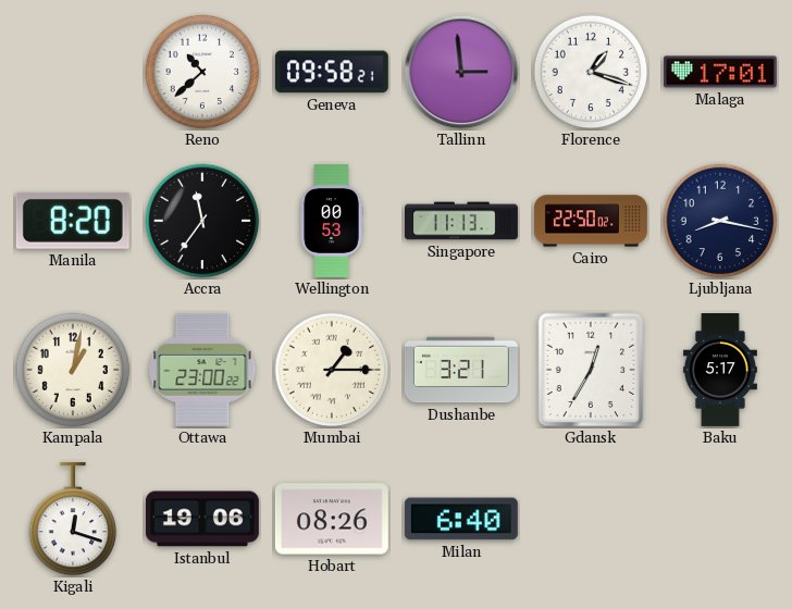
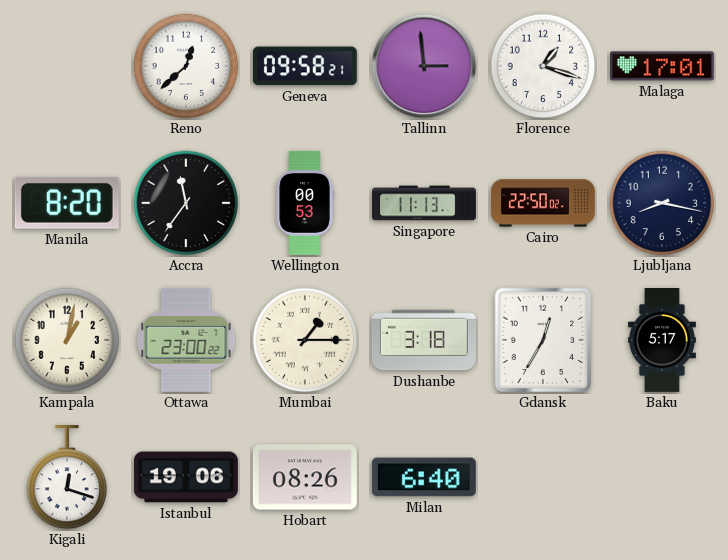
Reno: 10:38 -> 12:38 (186, 66)
Dushanbe: 3:21 -> 3:18 (424, 340)
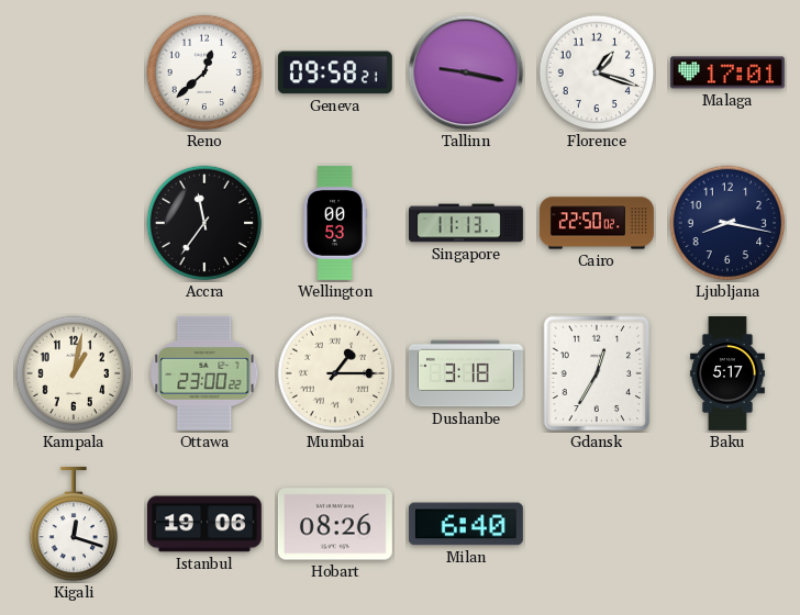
Tallinn: 2:59 -> 9:17 (466, 72)
Manila: 8:20 -> none (67, 203)
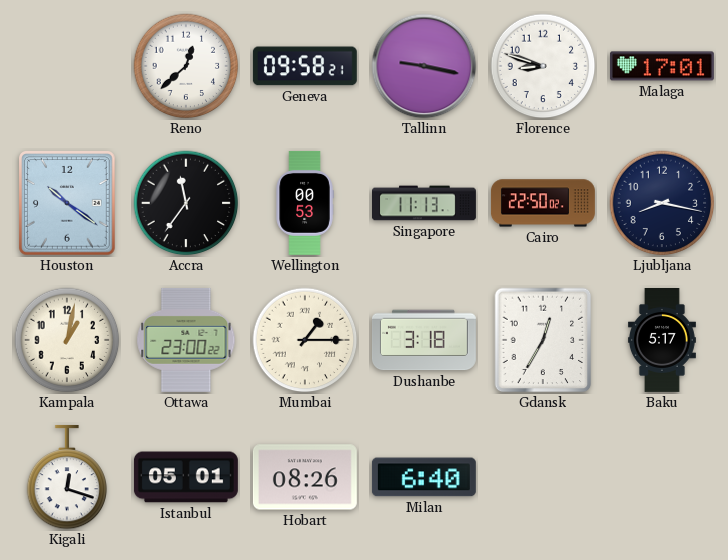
Florence: 1:18 -> 8:48 (543, 66)
Houston: none -> 10:21 (68, 203)
Istanbul: 19:06 -> 05:01 (186, 477)
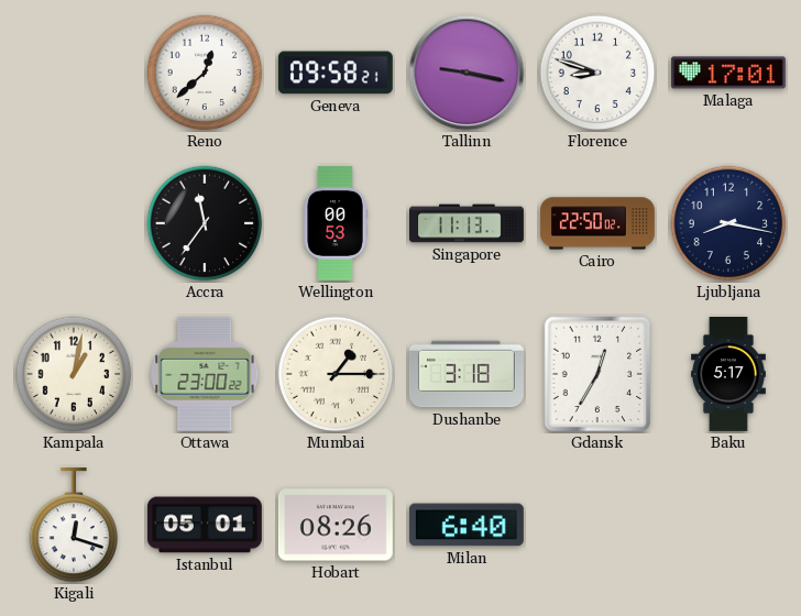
Houston: 10:21 -> none (68, 203)
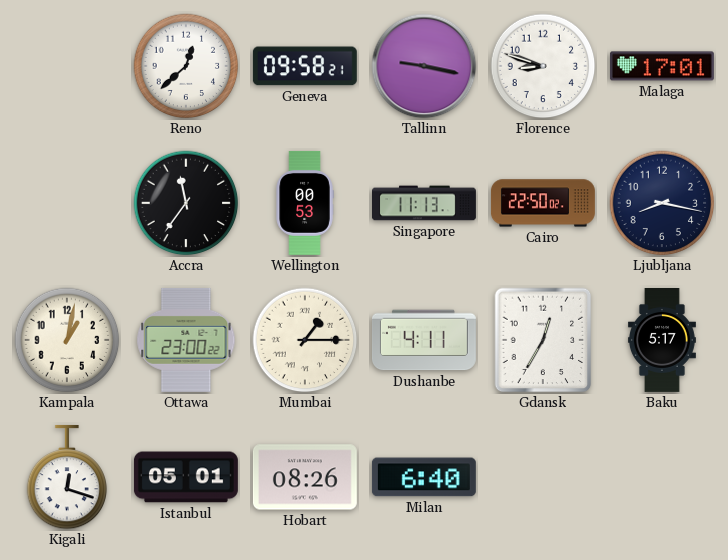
Dushanbe: 3:18 -> 4:11 (424, 340)
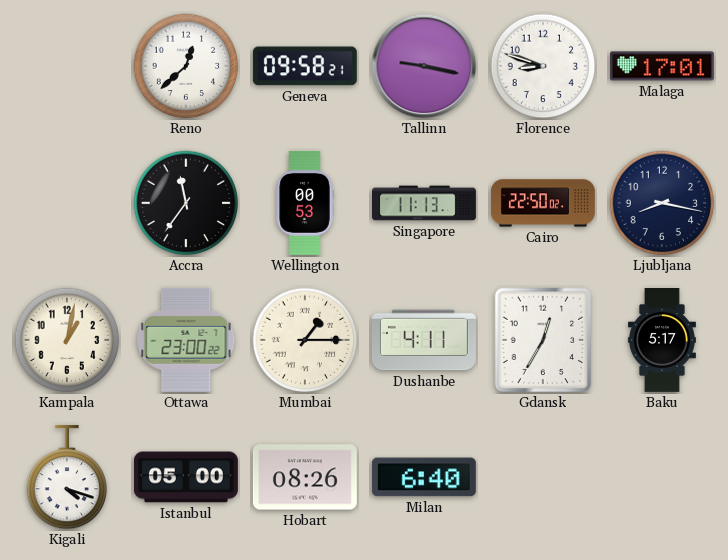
Kigali: 12:18 -> 4:18 (67, 477)
Istanbul: 05:01 -> 05:00 (186, 477)
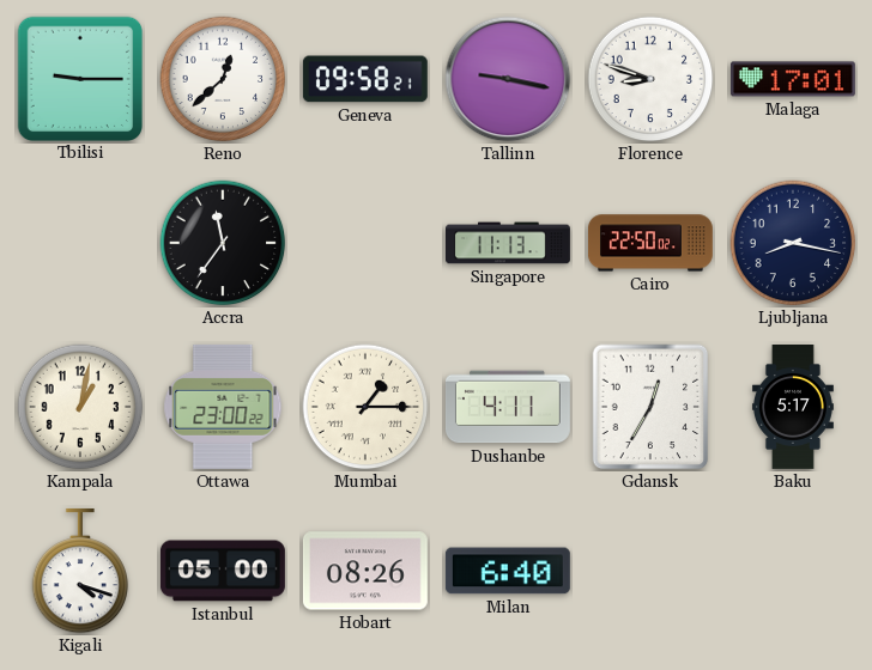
Tbilisi: none -> 9:15 (79, 78)
Wellington: 00:53 -> none (305, 203)
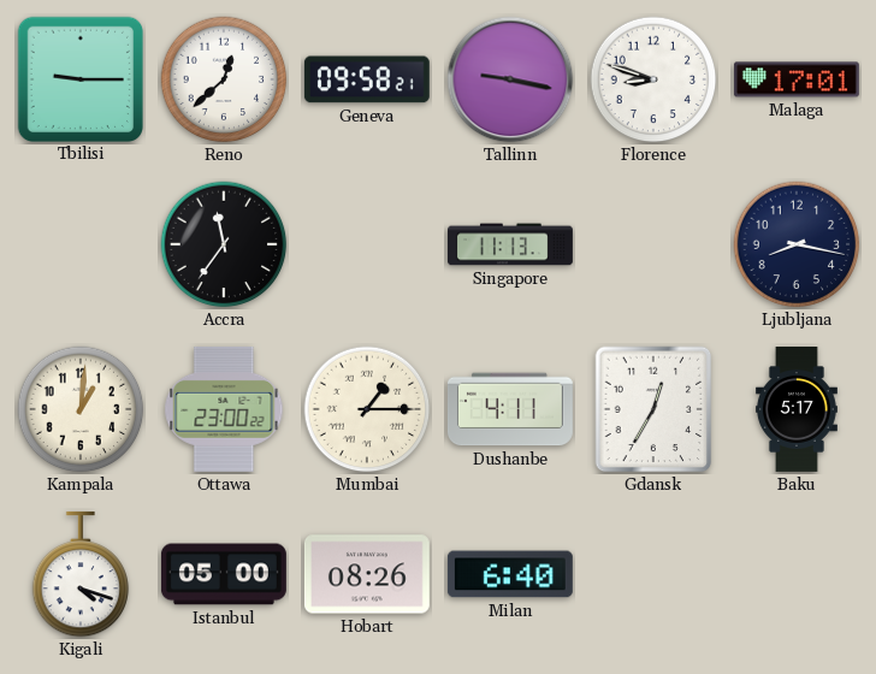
Cairo: 22:50 -> none (650, 243)
Kampala: 1:02 -> 1:01 (81, 409)
